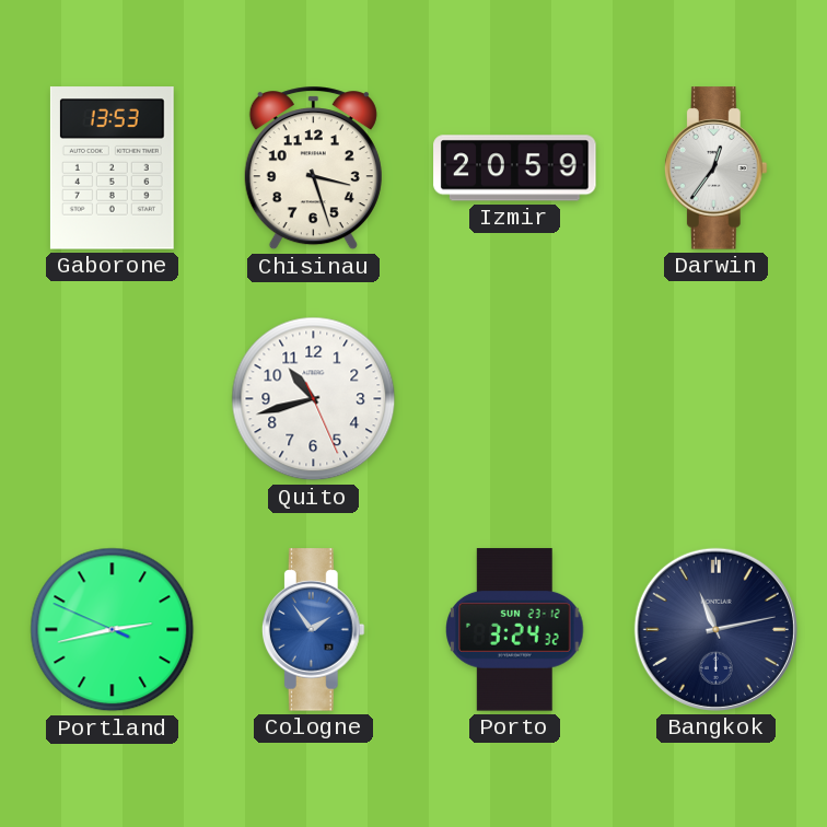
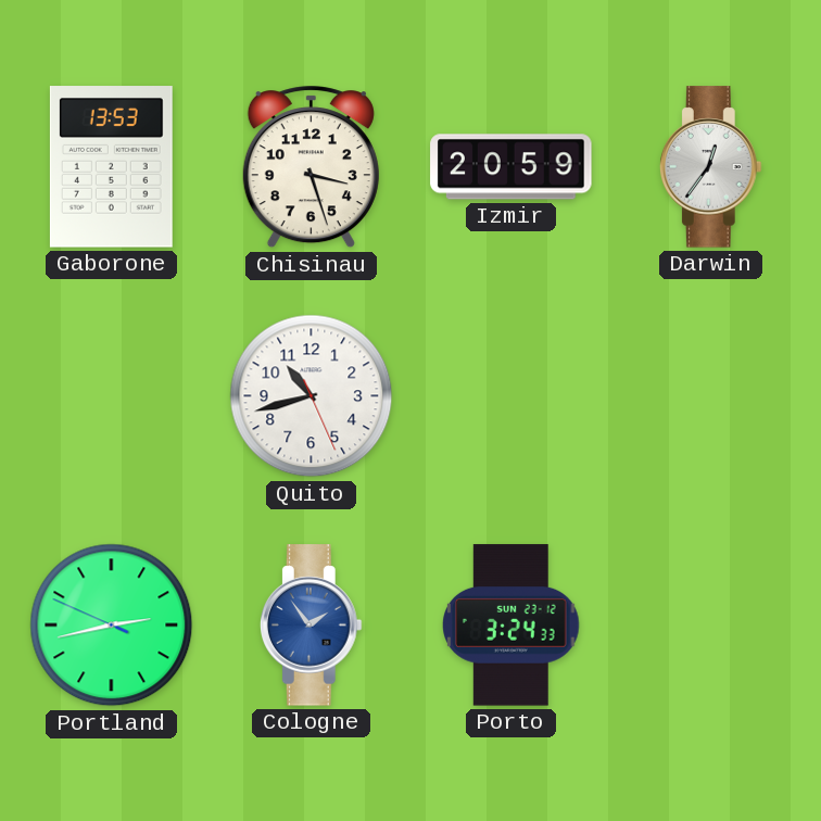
Porto: 3:24:32 -> 3:24:33 (511, 626)
Bangkok: 11:13 -> none (715, 629)
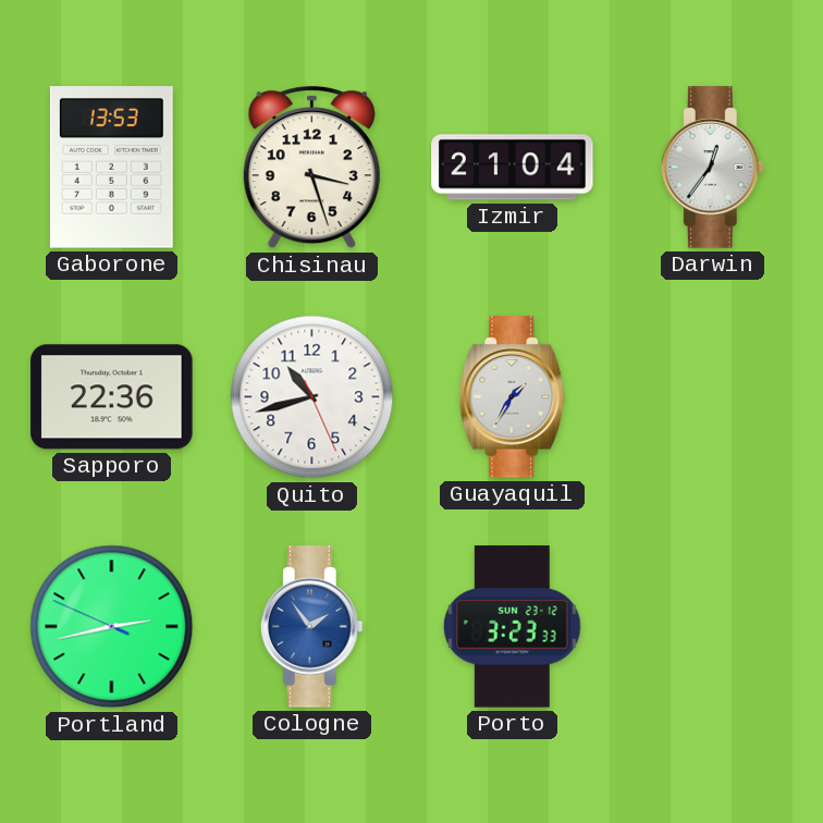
Izmir: 20:59 -> 21:04 (513, 168)
Sapporo: none -> 22:36 (112, 397)
Guayaquil: none -> 1:35 (513, 397)
Porto: 3:24 -> 3:23 (513, 627)
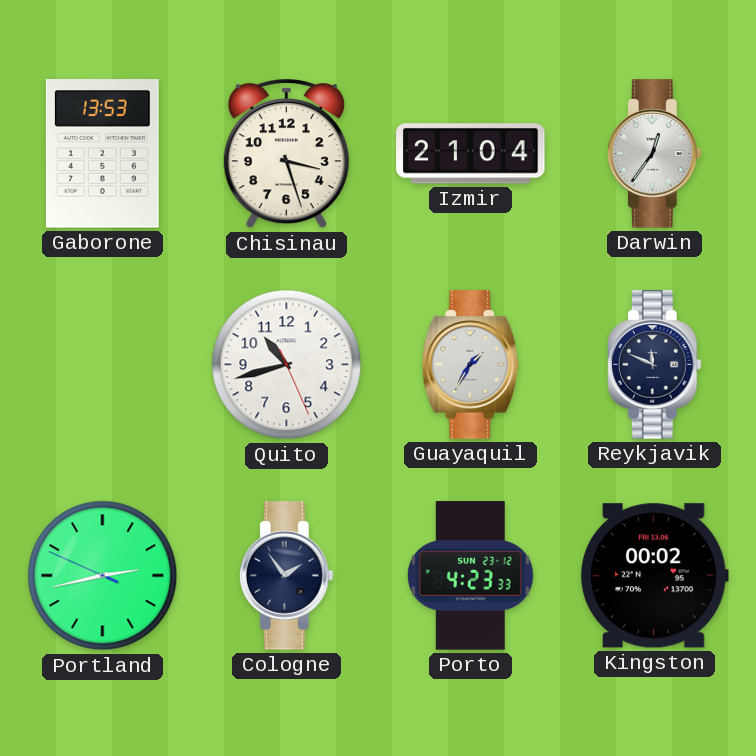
Sapporo: 22:36 -> none (112, 397)
Reykjavik: none -> 11:49 (654, 365)
Cologne dial: blue -> navy (286, 576)
Porto: 3:23 -> 4:23 (471, 576)
Kingston: none -> 00:02 (654, 576)
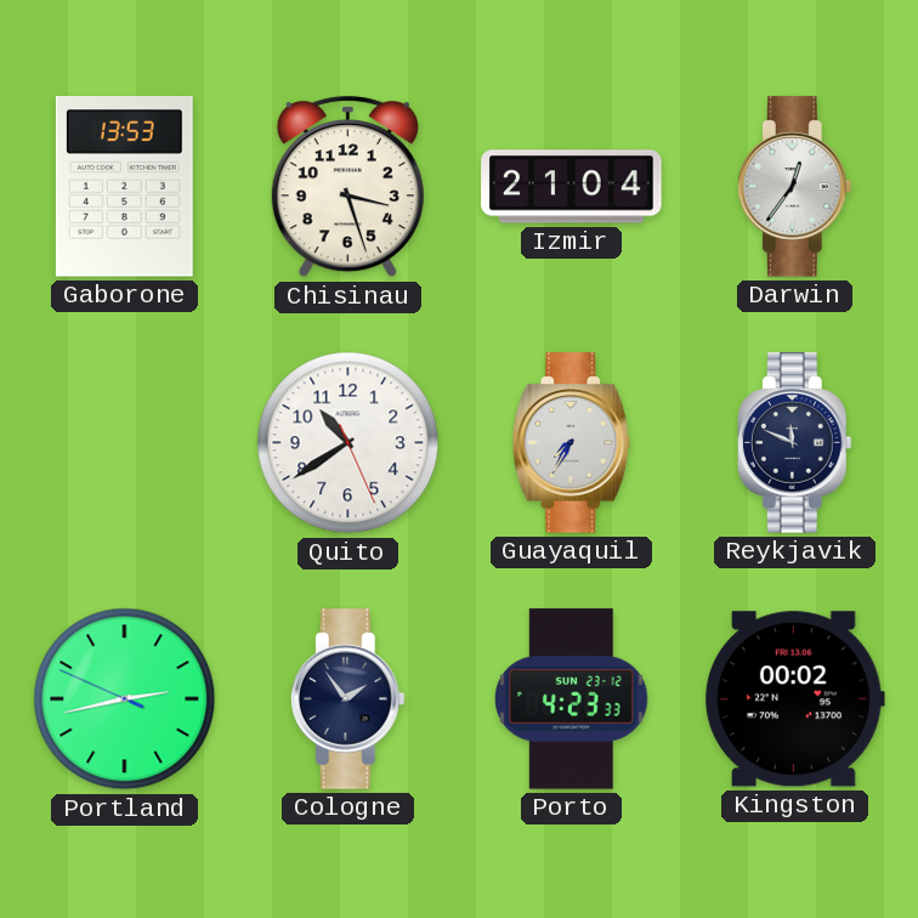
Quito: 10:42 -> 10:39 (348, 443)
Guayaquil: 1:35 -> 7:35 (572, 443)
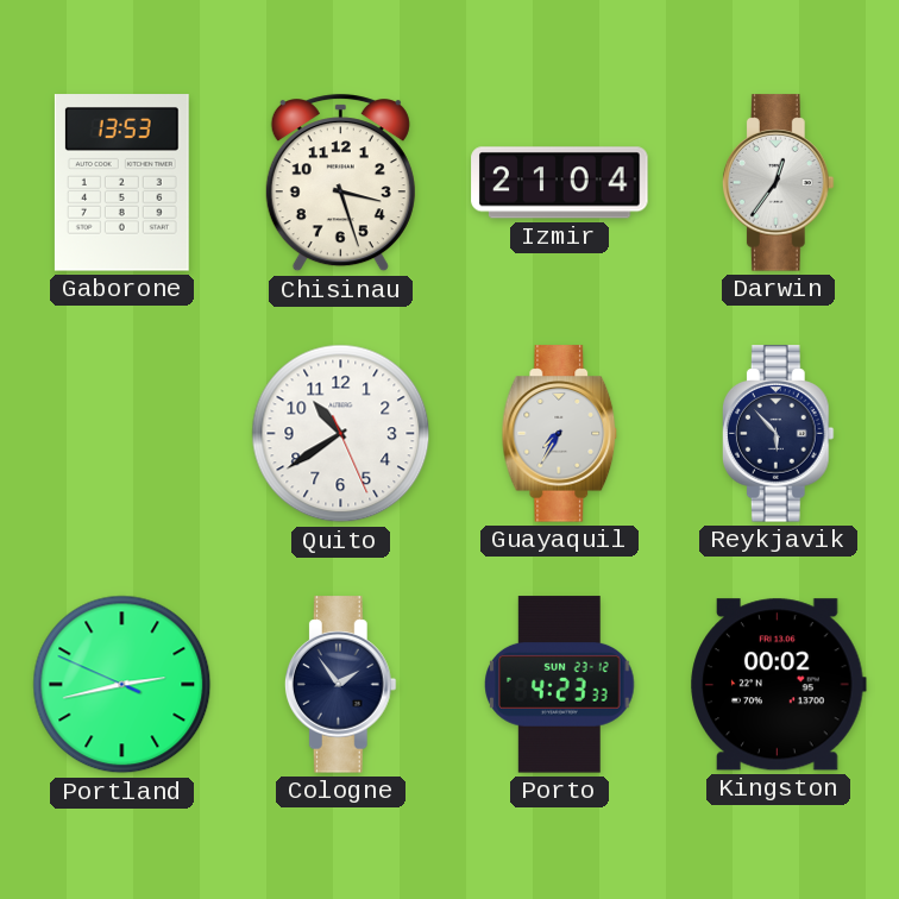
Reykjavik: 11:49 -> 5:53 (778, 434)
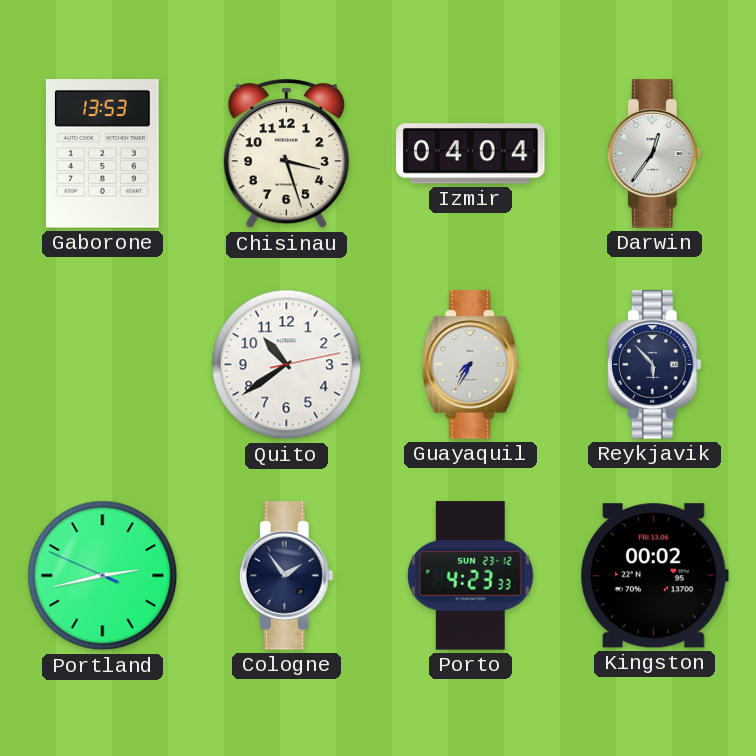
Izmir: 21:04 -> 04:04 (471, 154)
Quito: 10:39:26 -> 10:39:13 (287, 365)
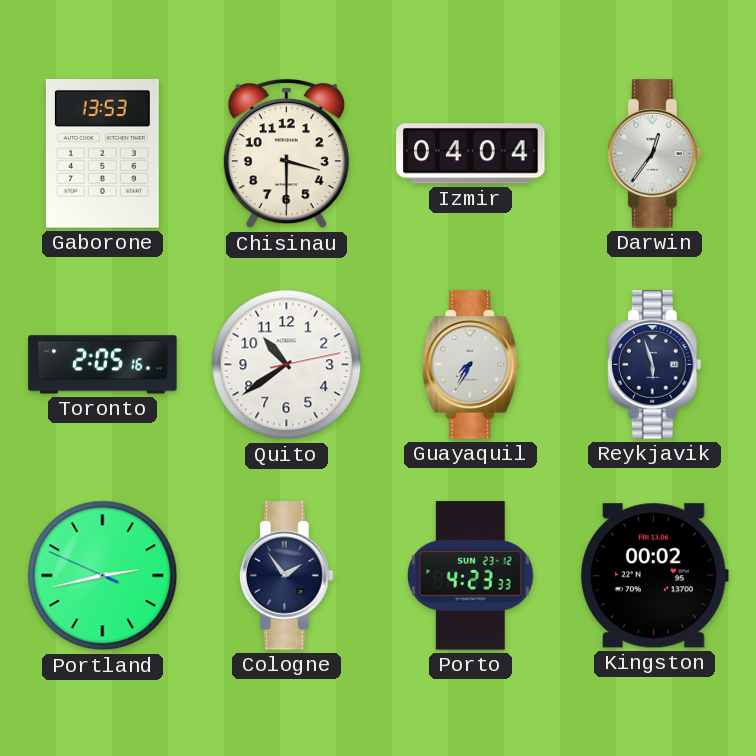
Chisinau: 3:27 -> 3:30 (286, 154)
Toronto: none -> 2:05 (103, 365)
Reykjavik: 5:53 -> 5:57 (654, 365)
